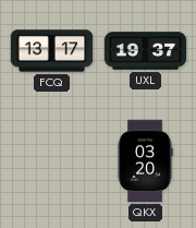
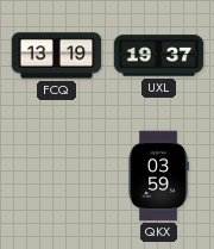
FCQ: 13:17 -> 13:19 (57, 56)
QKX: 03:20 -> 03:59 (158, 176)
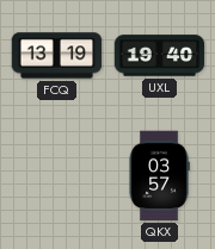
UXL: 19:37 -> 19:40 (160, 56)
QKX: 03:59 -> 03:57 (159, 176)
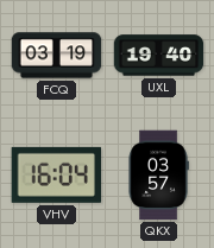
FCQ: 13:19 -> 03:19 (57, 56)
VHV: none -> 16:04 (56, 174)
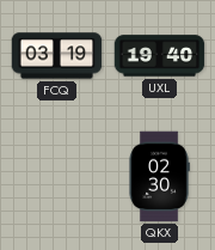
VHV: 16:04 -> none (56, 174)
QKX: 03:57 -> 02:30 (159, 177)
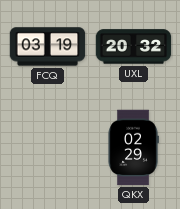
UXL: 19:40 -> 20:32 (134, 47)
QKX: 02:30 -> 02:29 (133, 148)
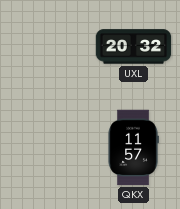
FCQ: 03:19 -> none (48, 47)
QKX: 02:29 -> 11:57 (133, 148)
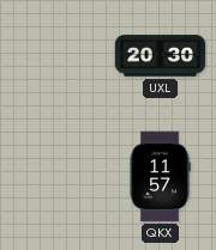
UXL: 20:32 -> 20:30 (161, 56)
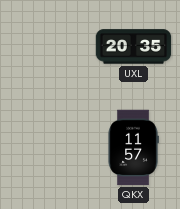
UXL: 20:30 -> 20:35 (134, 47)
